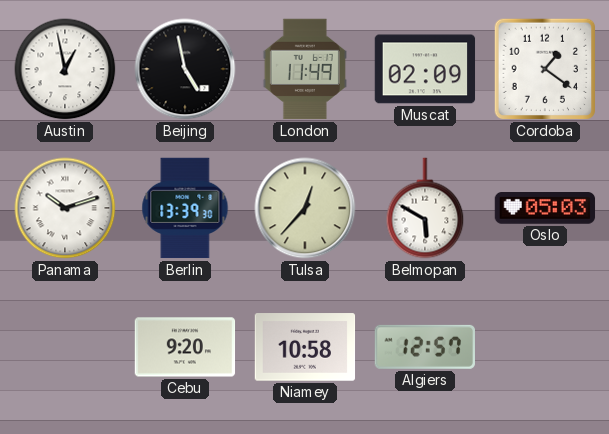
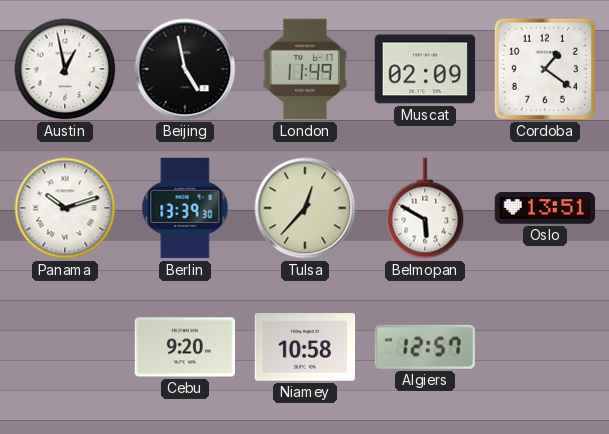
Oslo: 05:03 -> 13:51 (545, 208)
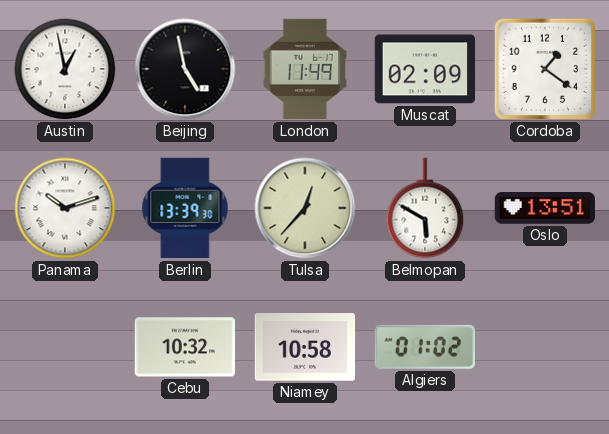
Cebu: 9:20 -> 10:32 (185, 347)
Algiers: 12:57 -> 01:02 (425, 347)
